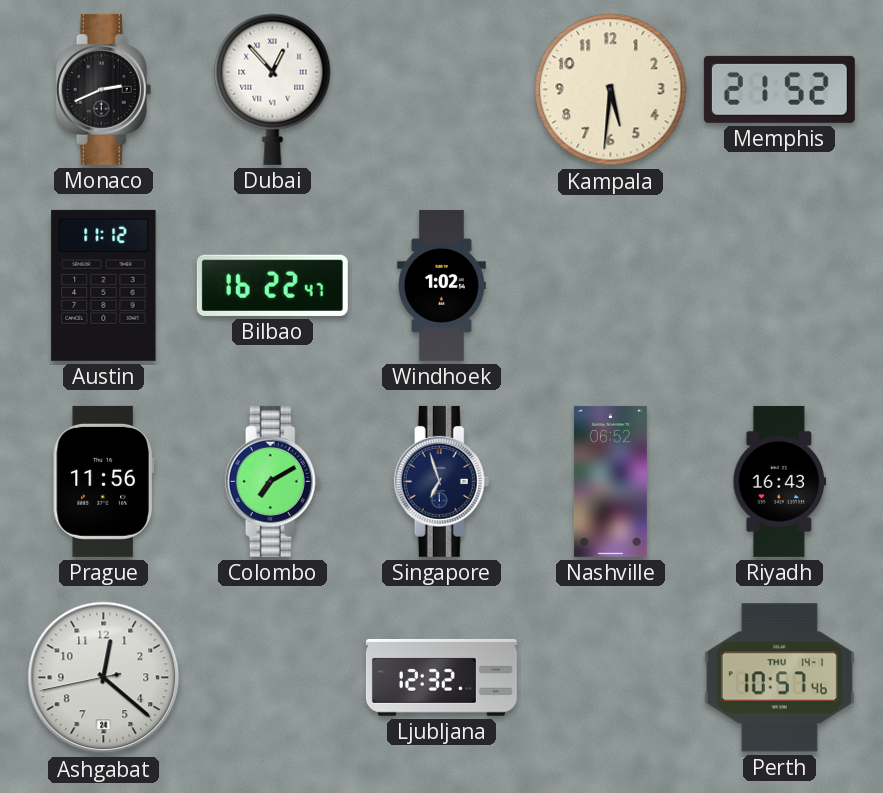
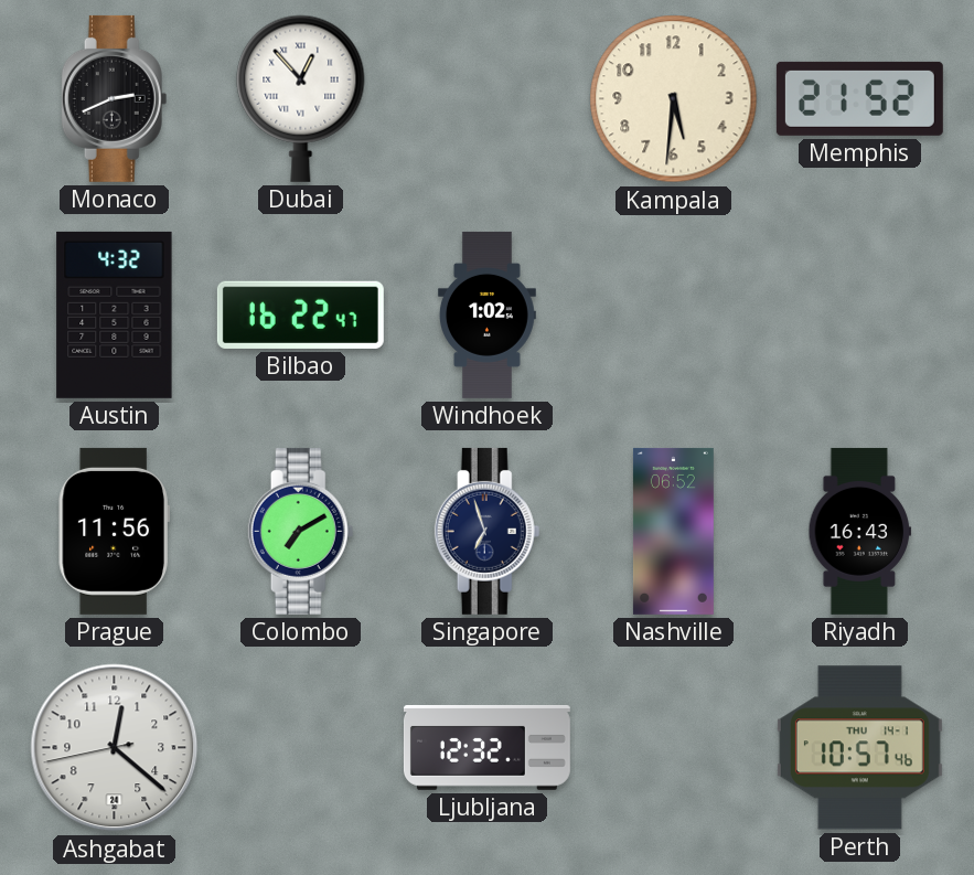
Austin: 11:12 -> 4:32 (115, 314)
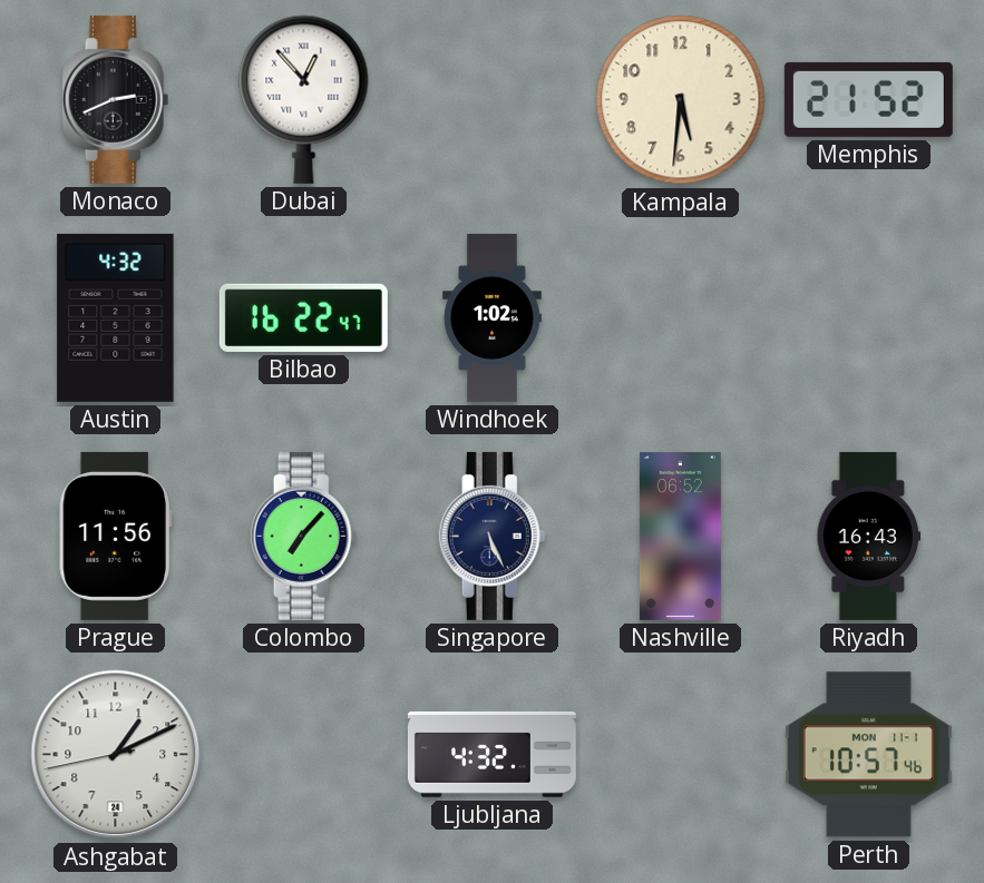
Colombo: 7:10 -> 7:07 (304, 536)
Singapore: 6:57 -> 5:26 (493, 536)
Ashgabat: 12:21 -> 1:10 (116, 755)
Ljubljana: 12:32 -> 4:32 (491, 754)
Perth date: THU 14-1 -> MON 11-1 (868, 755)
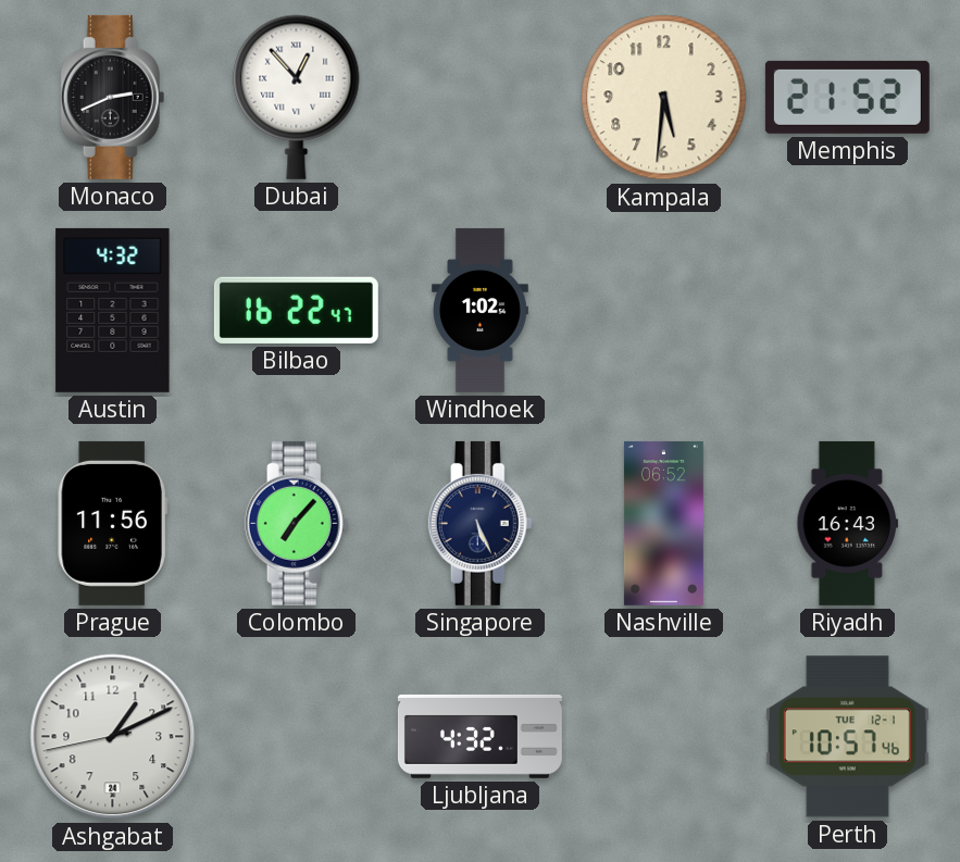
Perth date: MON 11-1 -> TUE 12-1 (847, 737)
